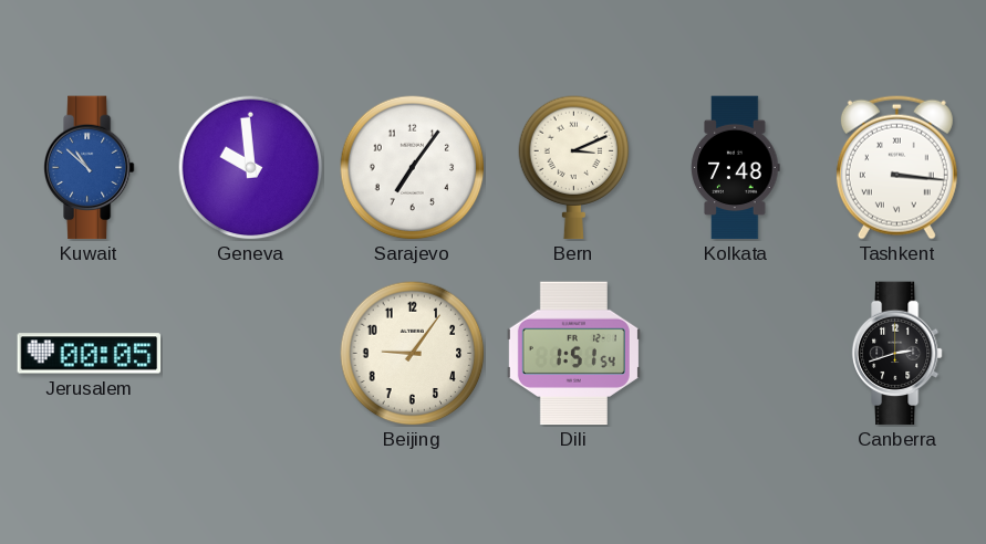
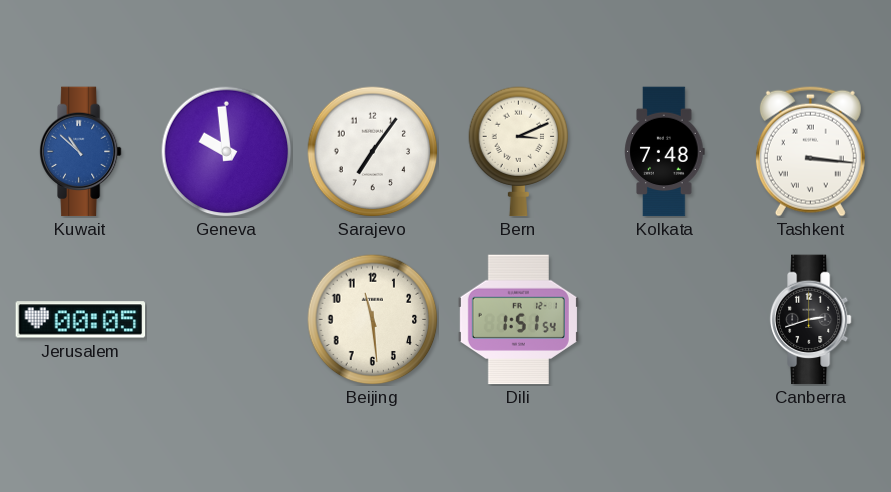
Beijing: 9:06 -> 11:29 (373, 320)
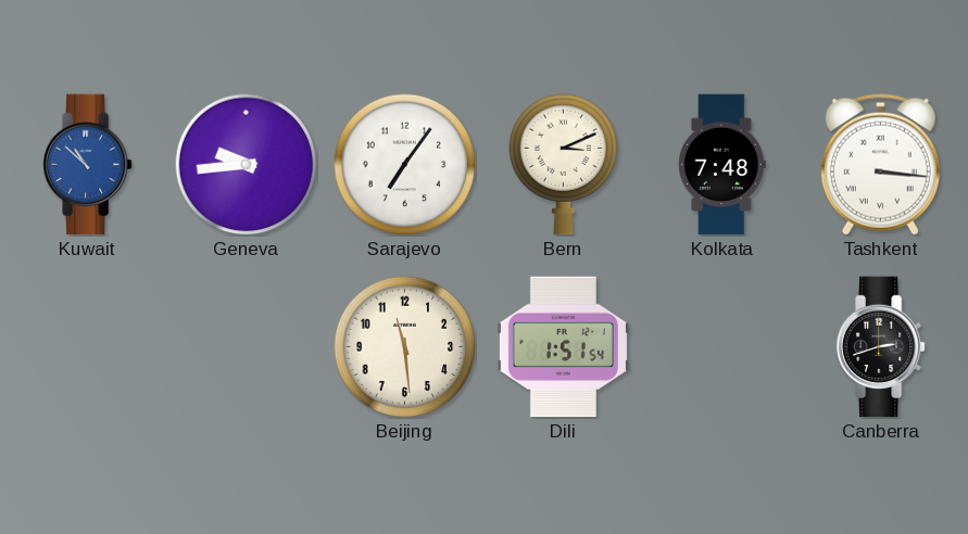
Geneva: 9:59 -> 9:44 (247, 165)
Jerusalem: 00:05 -> none (81, 320)
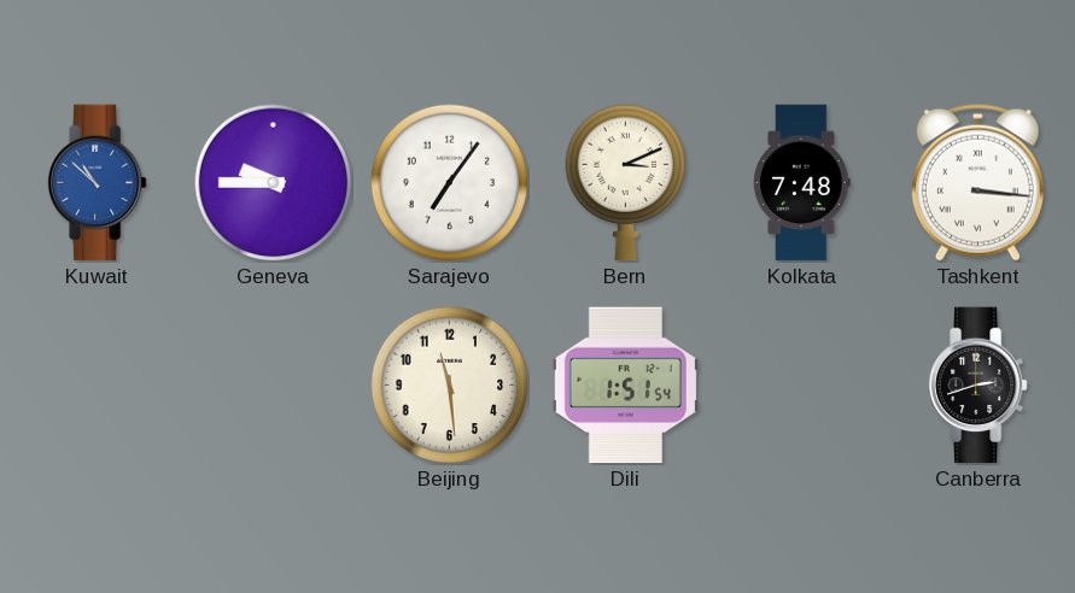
Geneva: 9:44 -> 9:45 (274, 183)
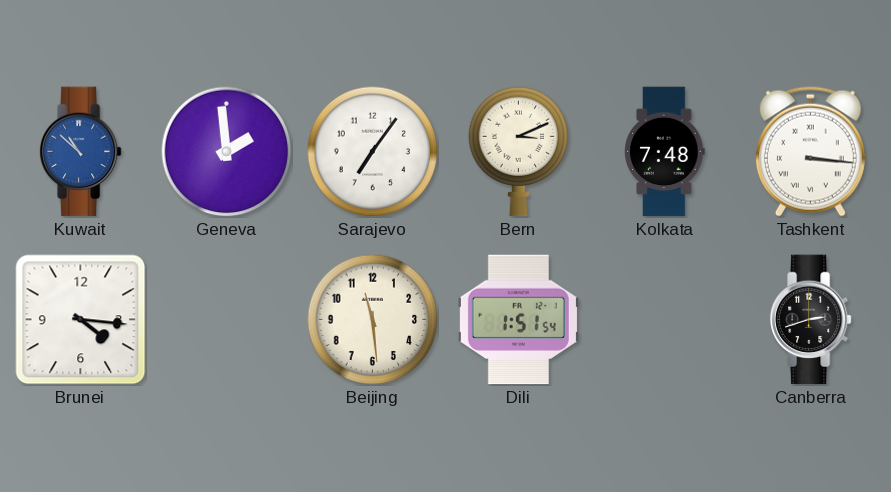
Geneva: 9:45 -> 1:59 (227, 152)
Brunei: none -> 4:16 (81, 320)
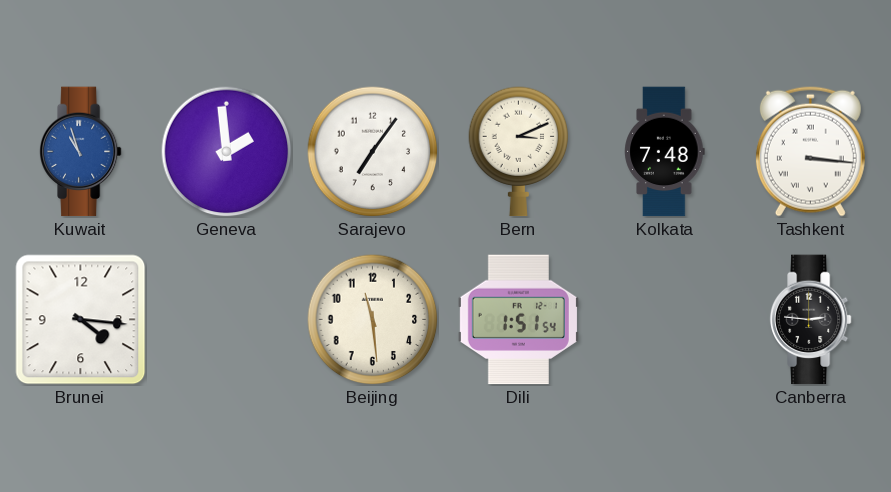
Kuwait: 10:52 -> 10:57 (80, 152)
Canberra: 2:42 -> 2:46 (810, 320)
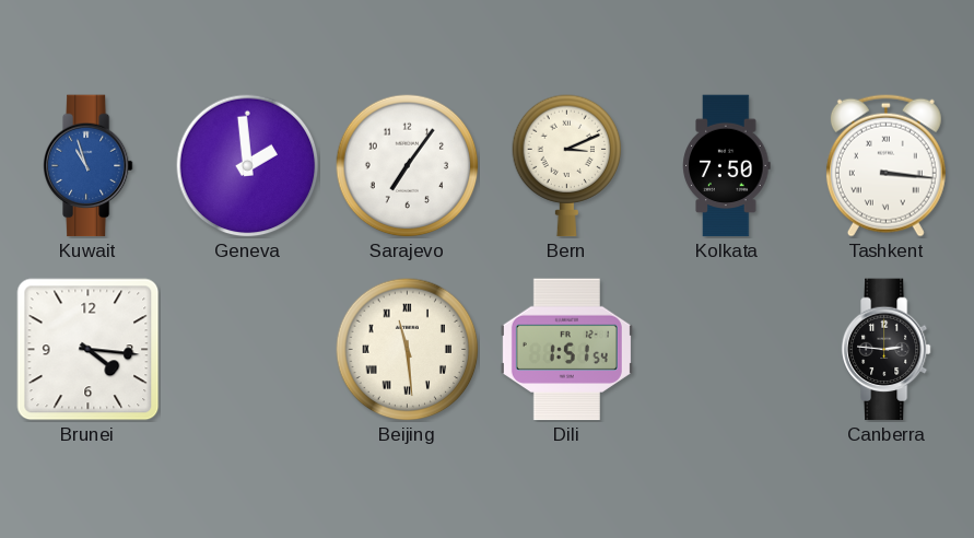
Kolkata: 7:48 -> 7:50 (727, 166)
Beijing numerals: Arabic -> Roman (408, 350)
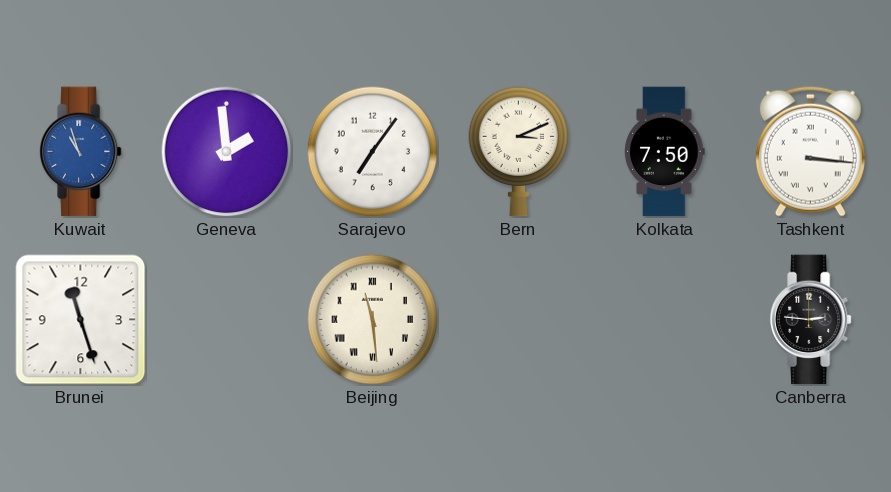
Brunei: 4:16 -> 11:27 (81, 320)
Dili: 1:51 -> none (566, 350)
